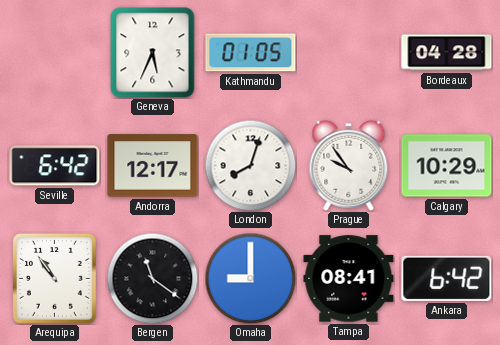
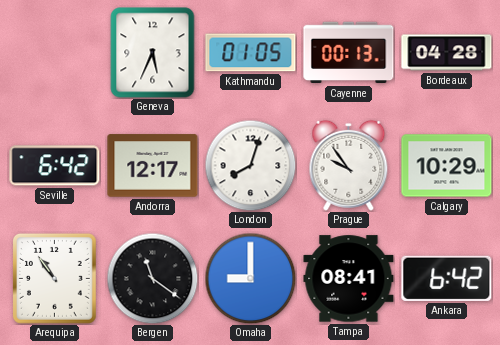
Cayenne: none -> 00:13 (349, 53)
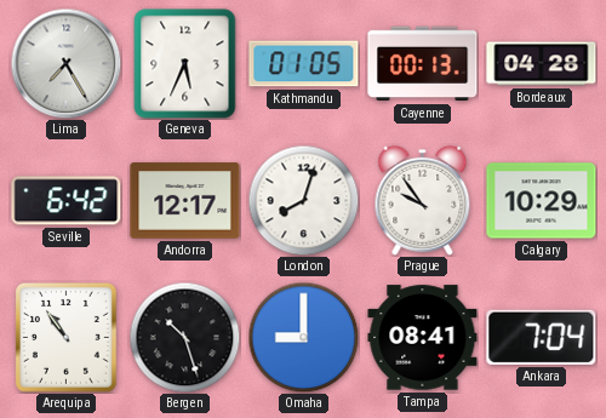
Lima: none -> 7:25 (65, 63)
Bergen: 11:21 -> 10:27 (184, 337)
Ankara: 6:42 -> 7:04 (542, 337)
